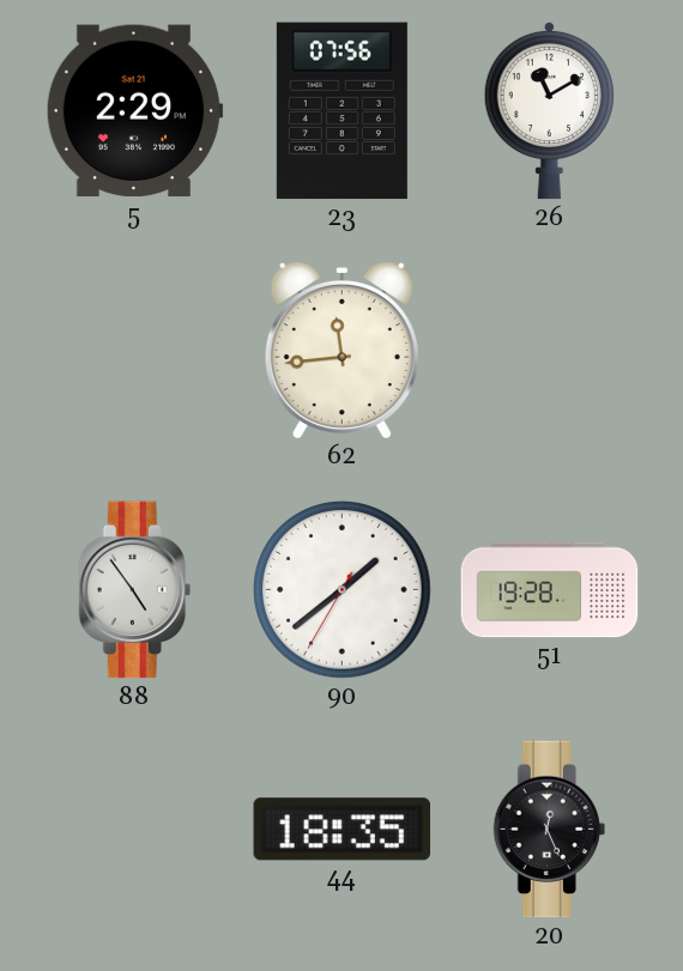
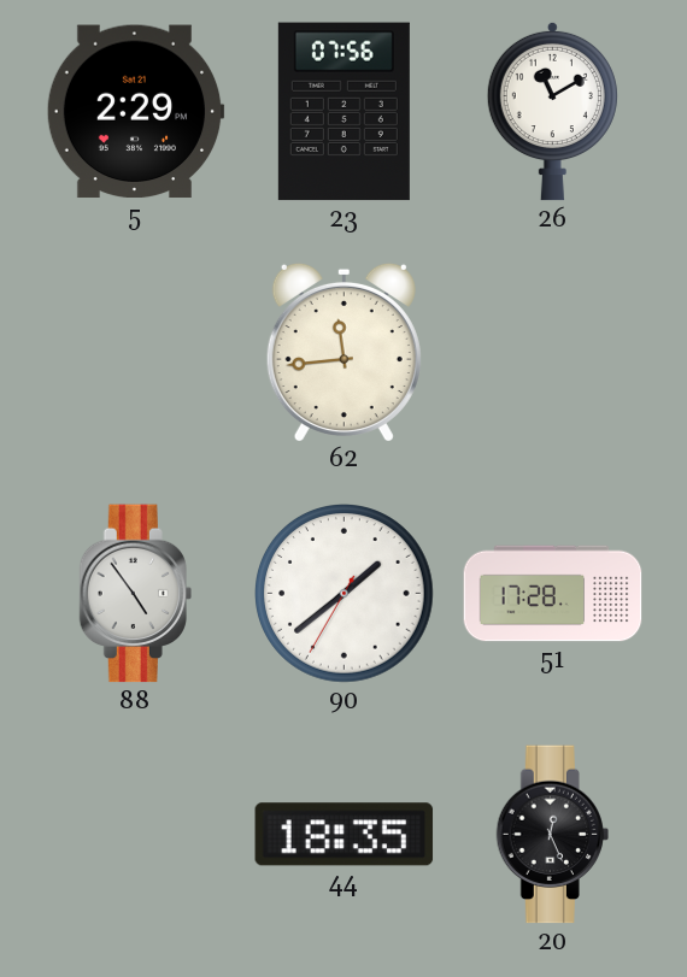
51: 19:28 -> 17:28 (553, 594)
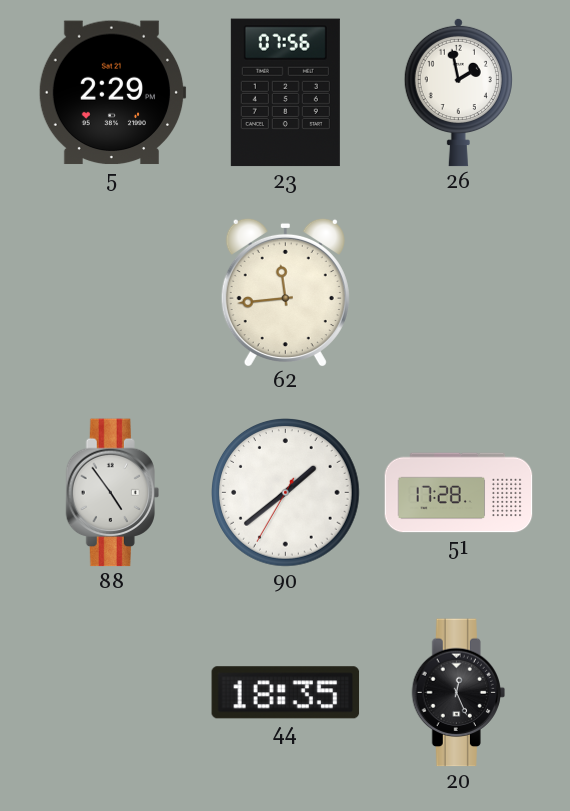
26: 11:10 -> 1:58 (458, 92)
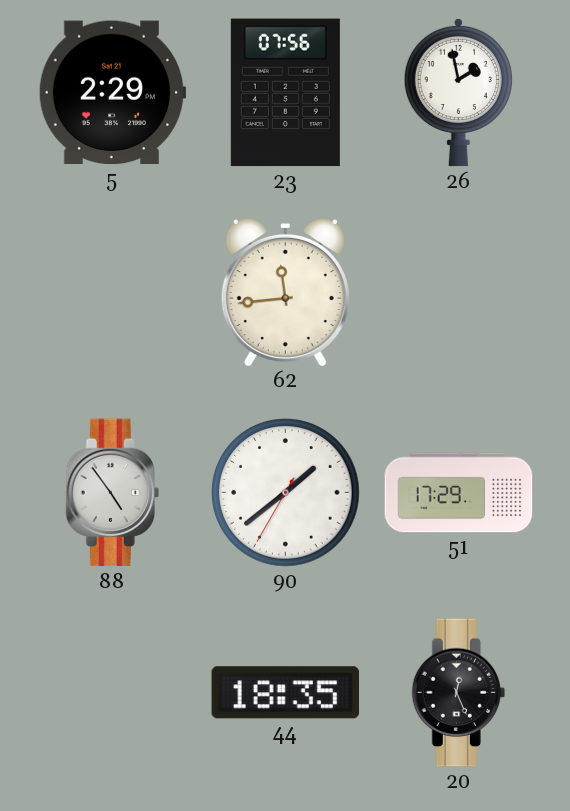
51: 17:28 -> 17:29 (459, 493)
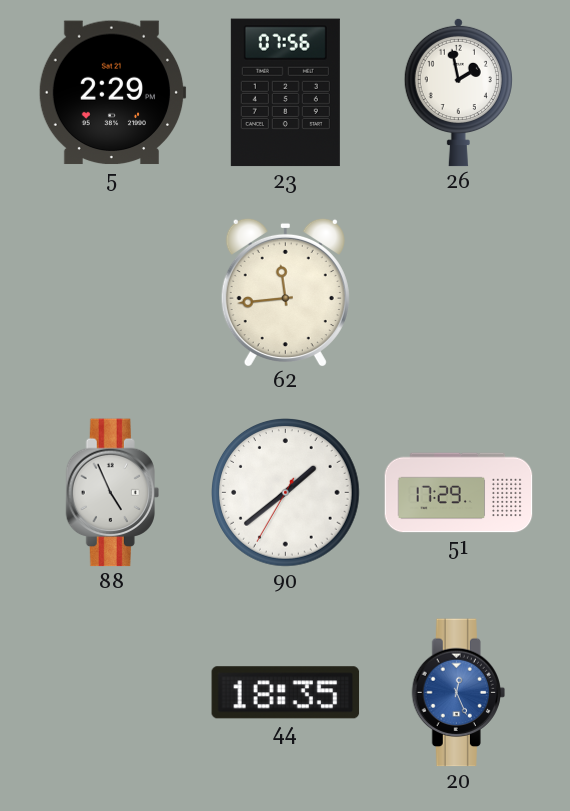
88: 4:54 -> 4:56 (112, 493)
20 dial: black -> blue (458, 693)
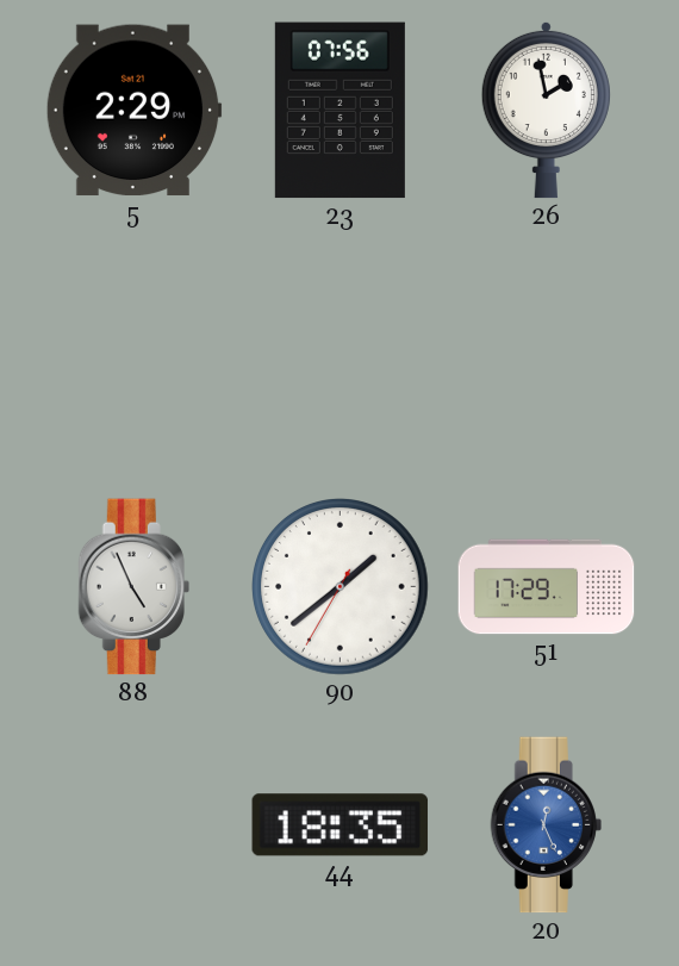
62: 11:44 -> none (285, 292)
